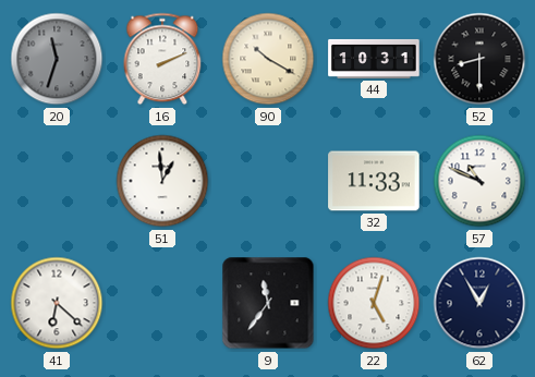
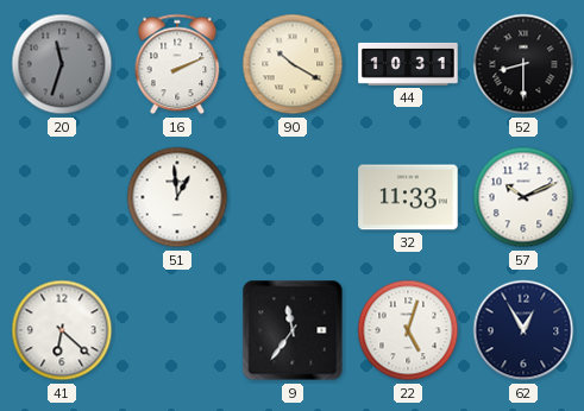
57: 10:49 -> 10:11 (523, 197)
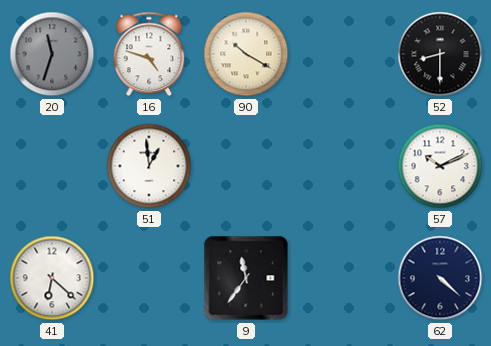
16: 2:11 -> 4:48 (149, 54)
44: 10:31 -> none (408, 64)
32: 11:33 -> none (408, 197)
22: 5:03 -> none (408, 330)
62: 12:55 -> 4:22 (440, 278)
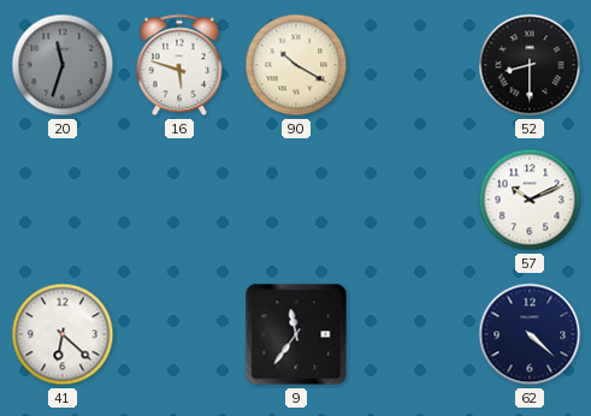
16: 4:48 -> 5:48 (179, 65)
51: 12:59 -> none (149, 166)
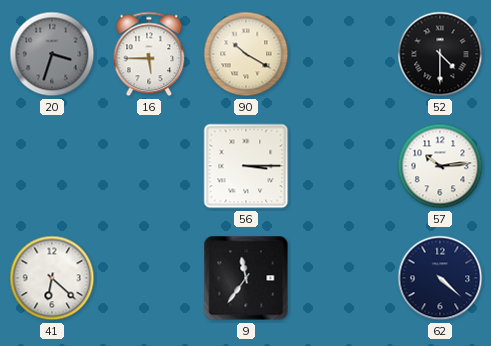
20: 11:33 -> 3:33 (52, 54)
16: 5:48 -> 5:45 (149, 54)
52: 8:30 -> 4:30 (440, 54)
56: none -> 3:15 (246, 166)
57: 10:11 -> 10:14 (440, 166)
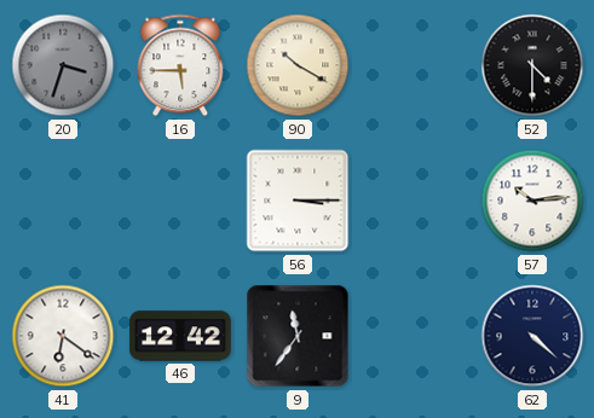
41: 6:22 -> 6:21 (63, 336)
46: none -> 12:42 (180, 336)
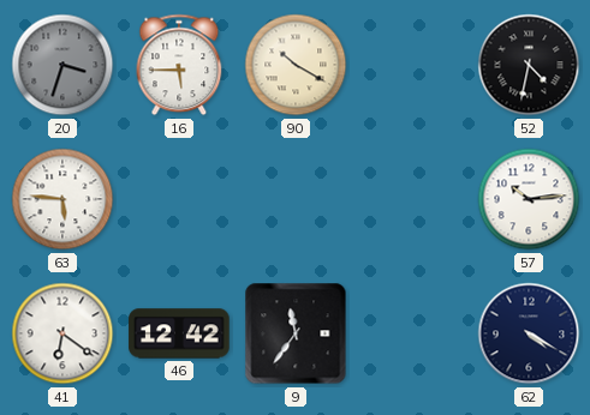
52: 4:30 -> 4:32 (529, 65)
63: none -> 5:46 (62, 199)
56: 3:15 -> none (298, 201)
62: 4:22 -> 4:20 (529, 333)
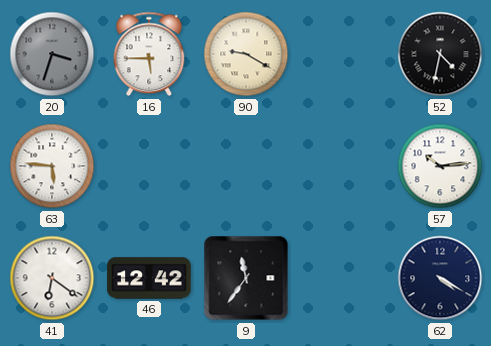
90: 10:20 -> 9:20 (246, 54)
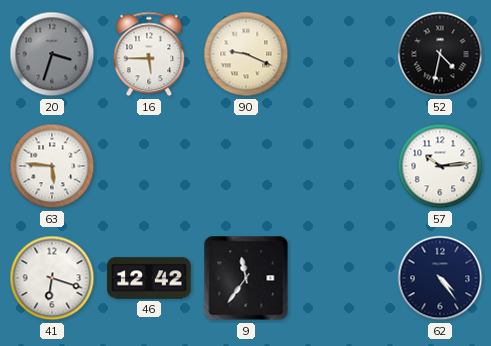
90: 9:20 -> 9:19 (246, 54)
41: 6:21 -> 6:18 (52, 278)
62: 4:20 -> 4:24 (440, 278)
